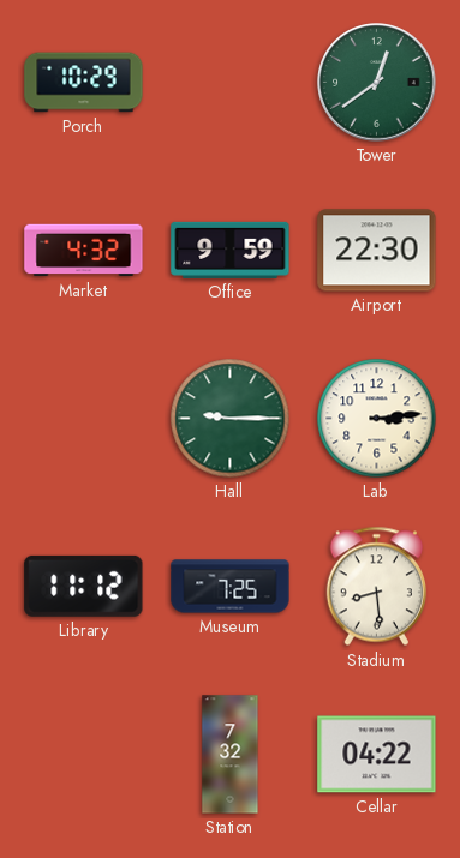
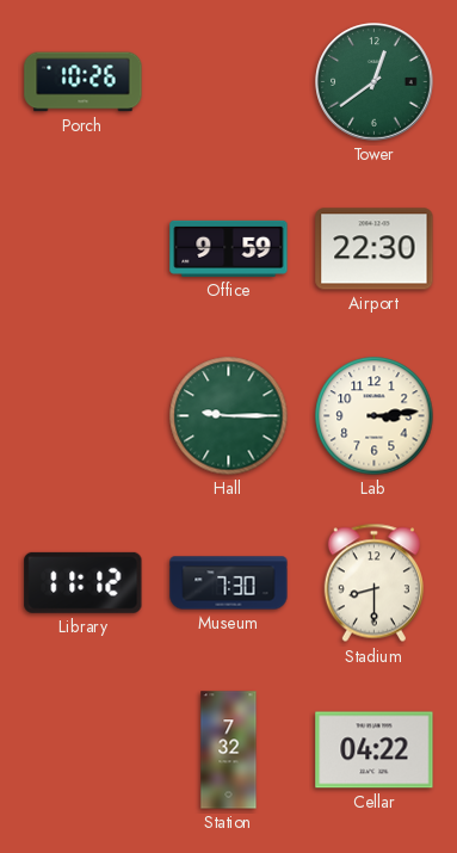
Porch: 10:29 -> 10:26 (84, 82)
Market: 4:32 -> none (84, 251)
Museum: 7:25 -> 7:30 (229, 583)
Stadium: 8:29 -> 8:30 (373, 583)
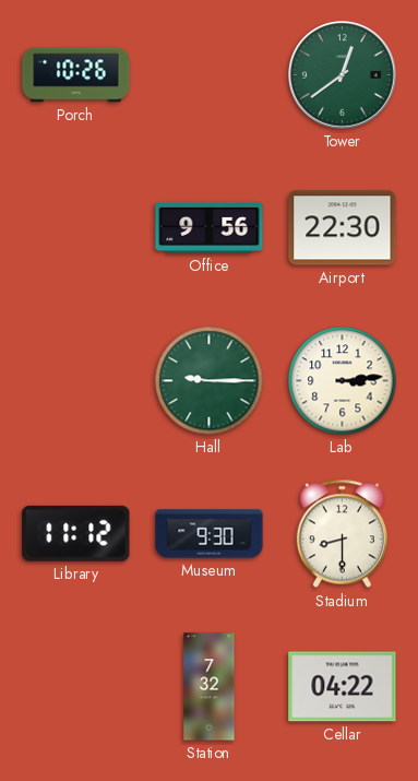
Office: 9:59 -> 9:56 (210, 227)
Museum: 7:30 -> 9:30 (210, 534)
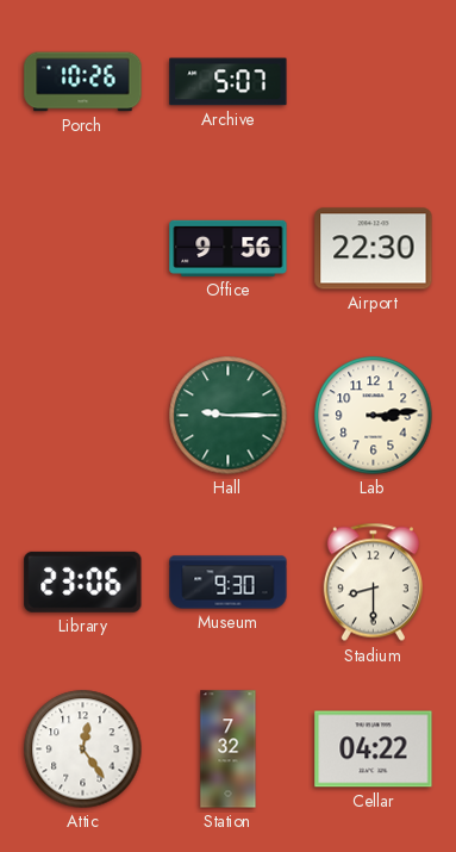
Archive: none -> 5:07 (229, 82)
Tower: 12:39 -> none (343, 75)
Library: 11:12 -> 23:06 (83, 582)
Attic: none -> 12:24 (83, 750)
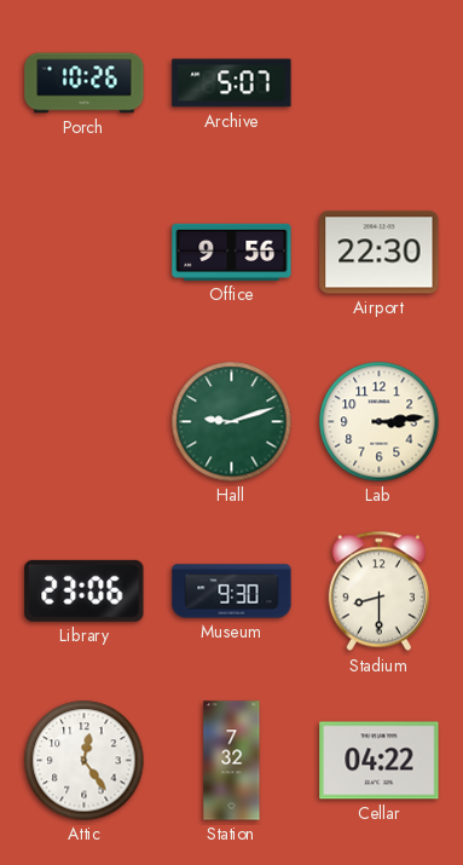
Hall: 9:15 -> 9:12 (232, 422)
